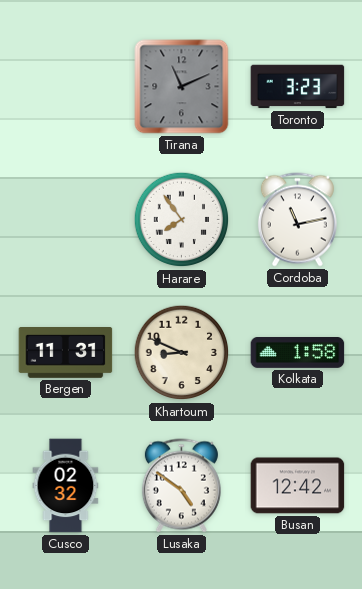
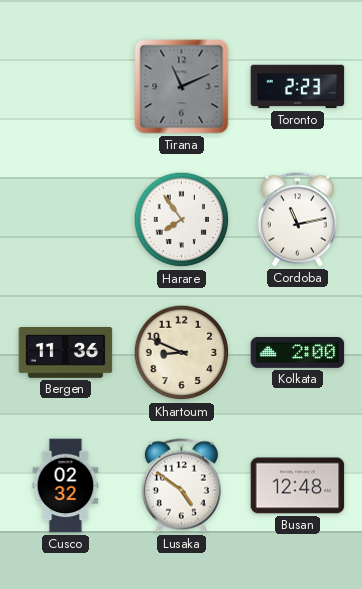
Toronto: 3:23 -> 2:23 (298, 87)
Bergen: 11:31 -> 11:36 (66, 353)
Kolkata: 1:58 -> 2:00 (298, 353)
Busan: 12:42 -> 12:48 (298, 486)
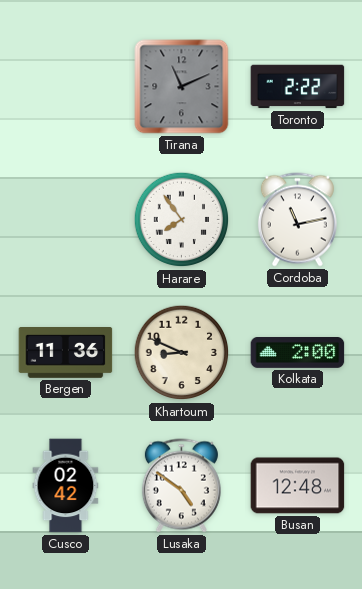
Toronto: 2:23 -> 2:22 (298, 87)
Cusco: 02:32 -> 02:42 (66, 486)
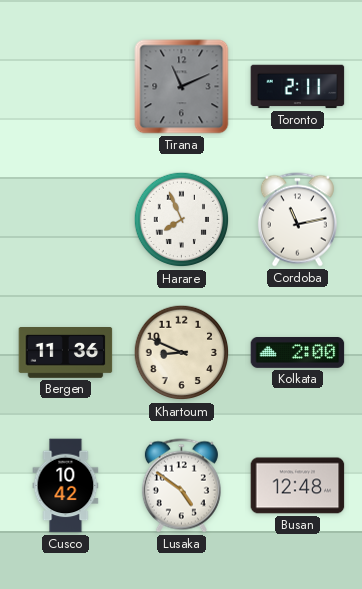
Toronto: 2:22 -> 2:11 (298, 87)
Harare: 7:54 -> 7:56 (182, 220)
Cusco: 02:42 -> 10:42 (66, 486)
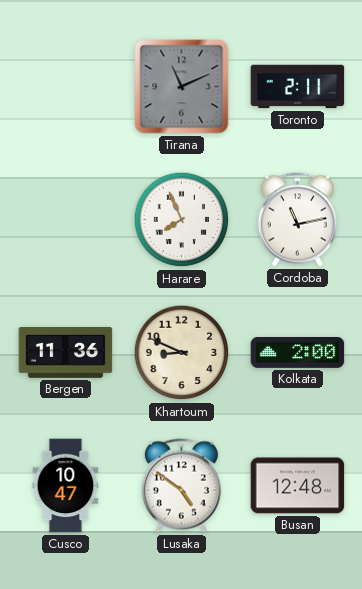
Cusco: 10:42 -> 10:47 (66, 486)
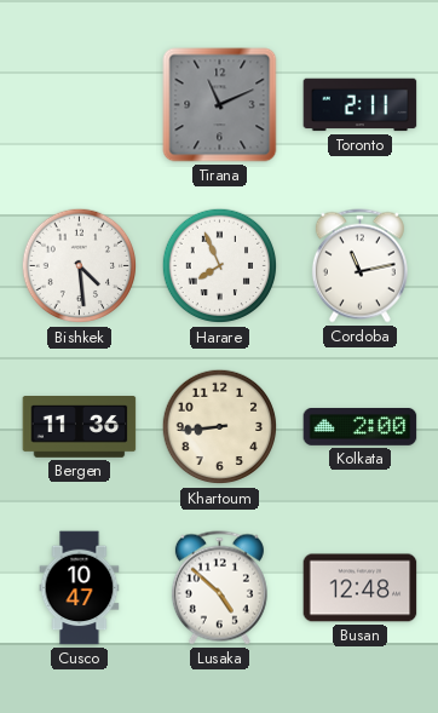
Bishkek: none -> 4:29 (80, 266)
Khartoum: 8:49 -> 8:44 (220, 427)
Lusaka: 4:51 -> 4:52 (219, 588)
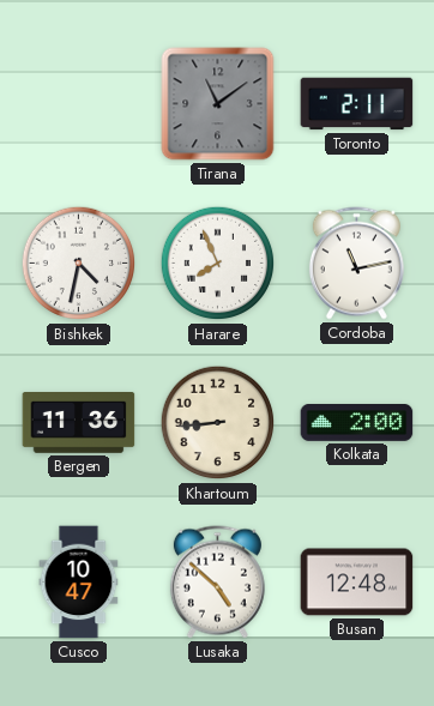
Tirana: 11:11 -> 11:09 (218, 104)
Bishkek: 4:29 -> 4:32 (79, 264)
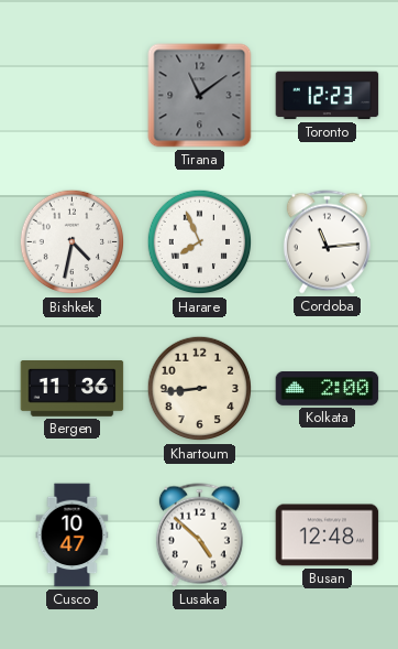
Toronto: 2:11 -> 12:23 (328, 96)
Cordoba: 11:13 -> 11:14 (327, 242)
